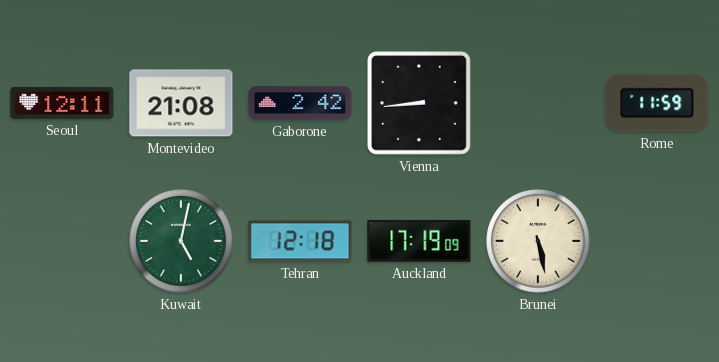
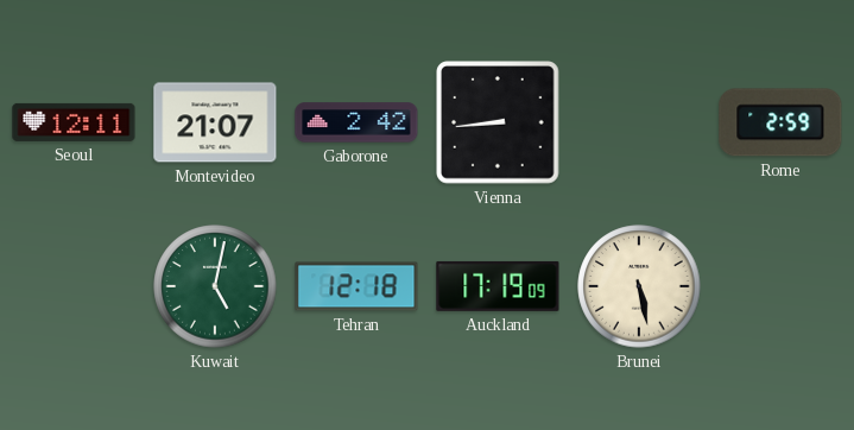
Montevideo: 21:08 -> 21:07 (215, 122)
Rome: 11:59 -> 2:59 (780, 122)
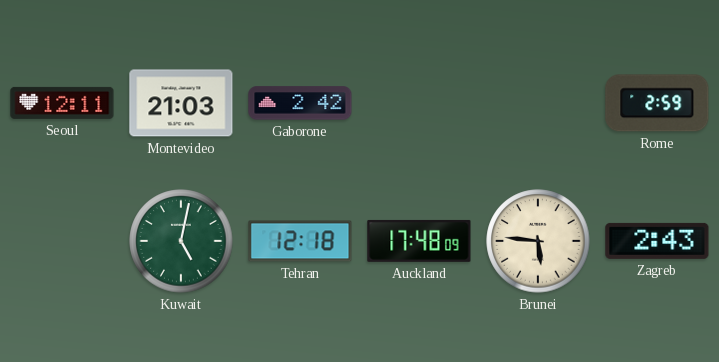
Montevideo: 21:07 -> 21:03 (181, 103)
Vienna: 8:44 -> none (498, 122)
Auckland: 17:19 -> 17:48 (419, 241)
Brunei: 5:28 -> 5:46 (538, 241)
Zagreb: none -> 2:43 (657, 241)
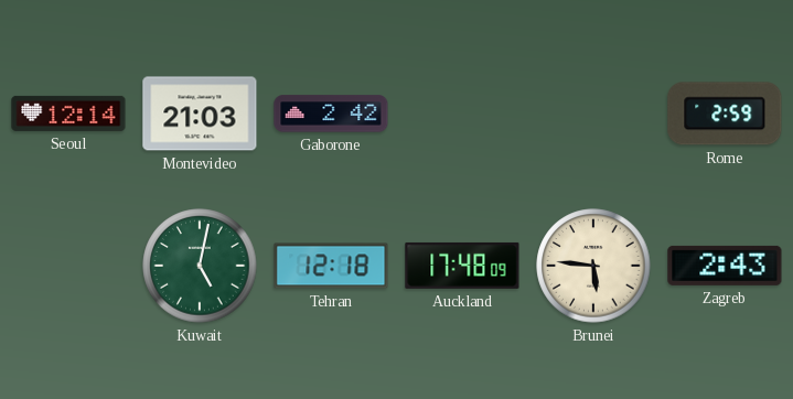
Seoul: 12:11 -> 12:14 (68, 114)
